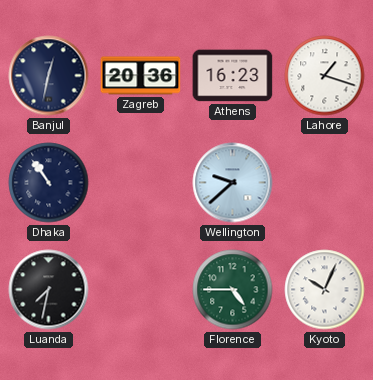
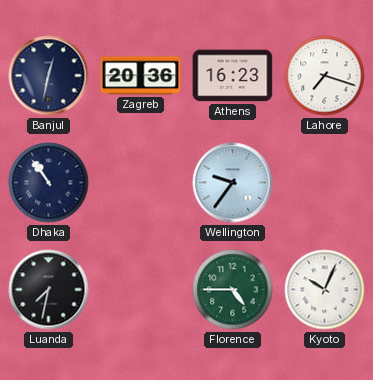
Lahore: 1:18 -> 7:18 (325, 76)
Wellington: 9:38 -> 9:36 (233, 183)
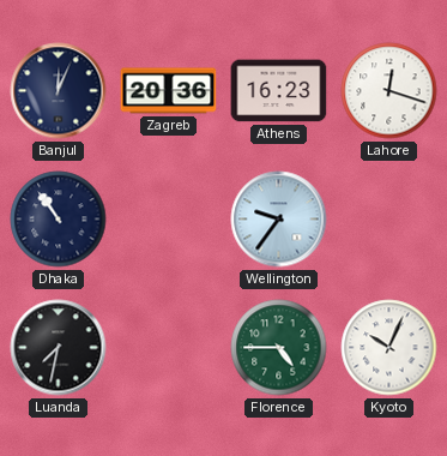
Banjul: 12:32 -> 12:04 (59, 91)
Lahore: 7:18 -> 12:18 (389, 91)
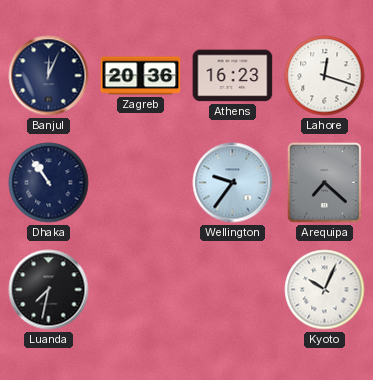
Arequipa: none -> 7:22 (324, 182)
Florence: 4:45 -> none (279, 348)
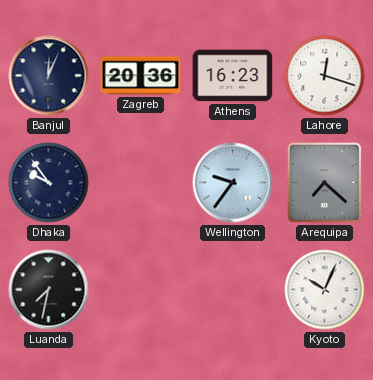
Dhaka: 10:54 -> 9:54 (49, 183)
